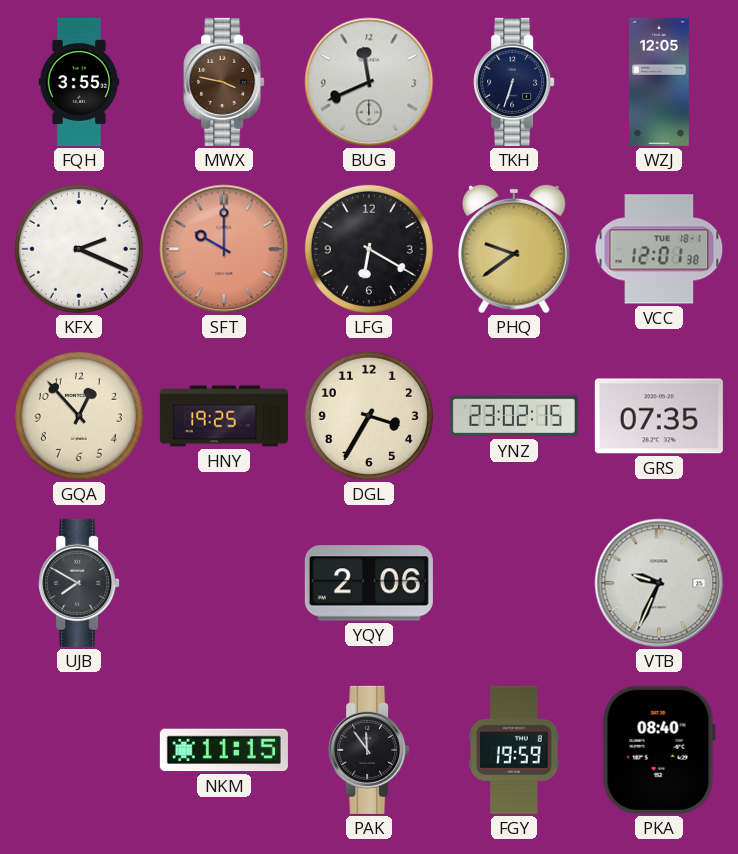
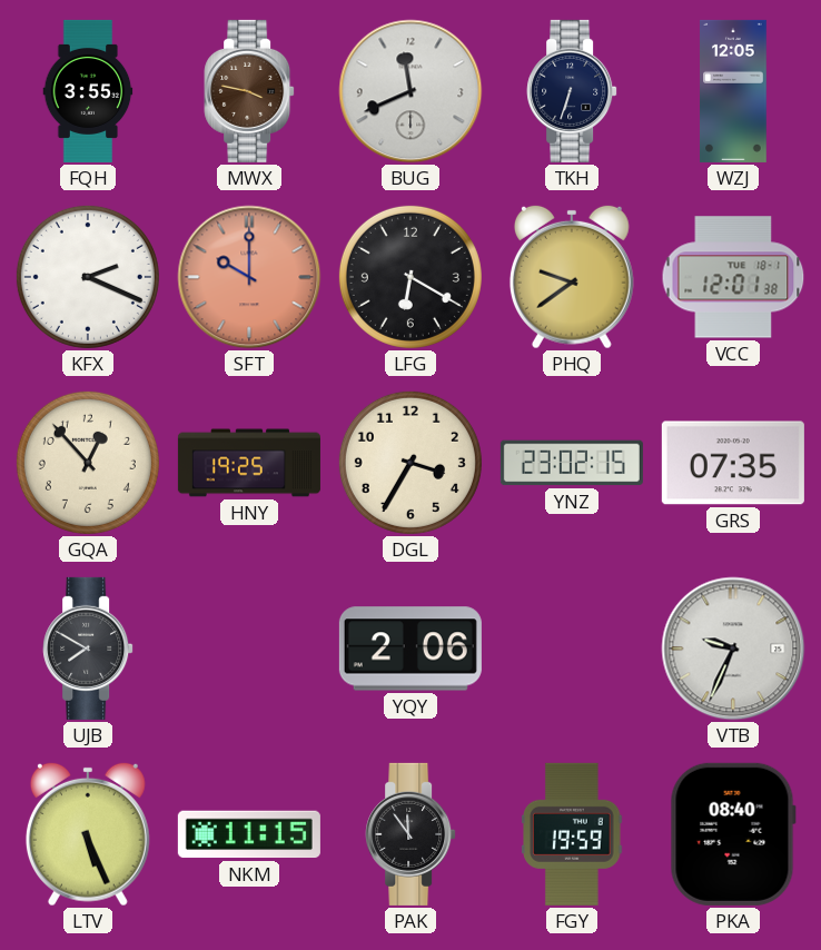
LTV: none -> 5:26 (88, 834)
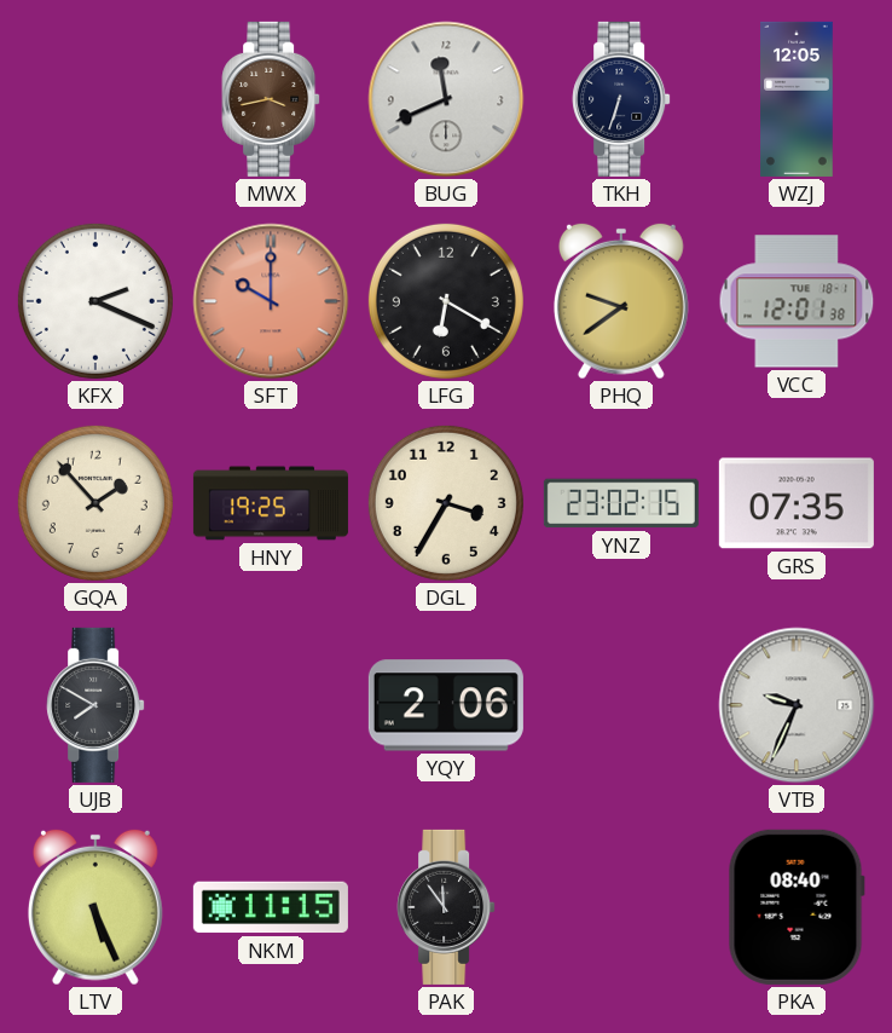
FQH: 3:55 -> none (88, 91)
MWX: 3:47 -> 3:43 (271, 99)
GQA: 12:53 -> 1:53 (95, 503)
FGY: 19:59 -> none (572, 834)
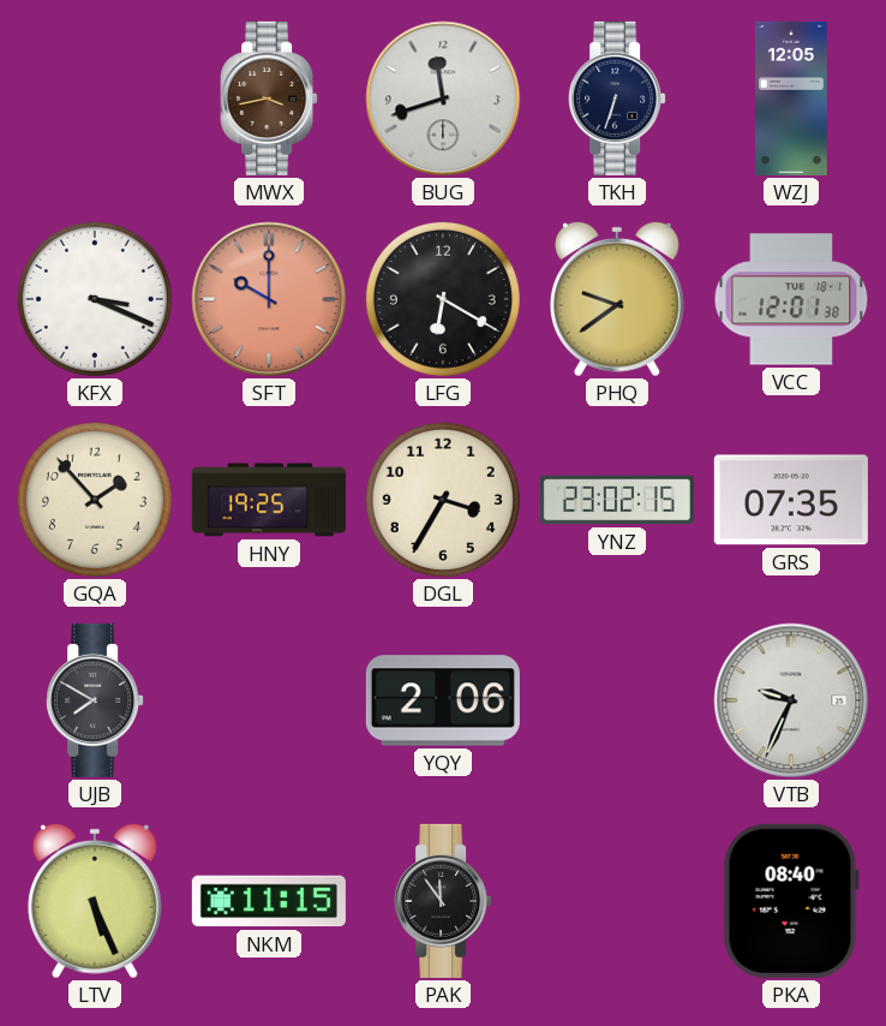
BUG: 11:41 -> 11:42 (443, 99)
KFX: 2:19 -> 3:19 (95, 299)
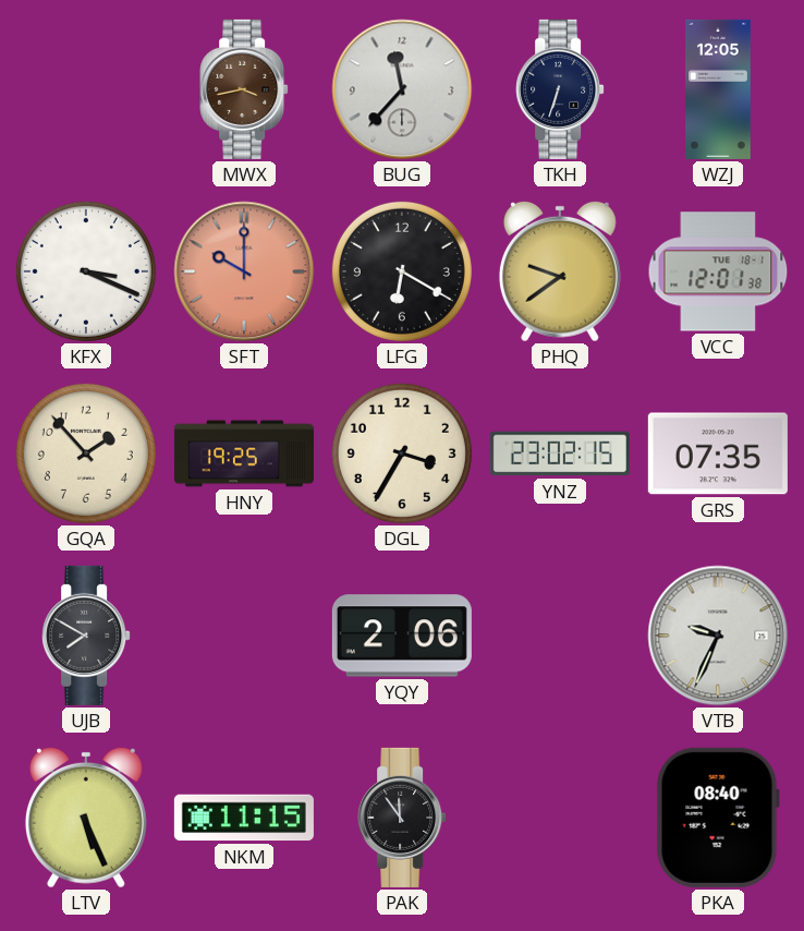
BUG: 11:42 -> 11:37 (402, 89)
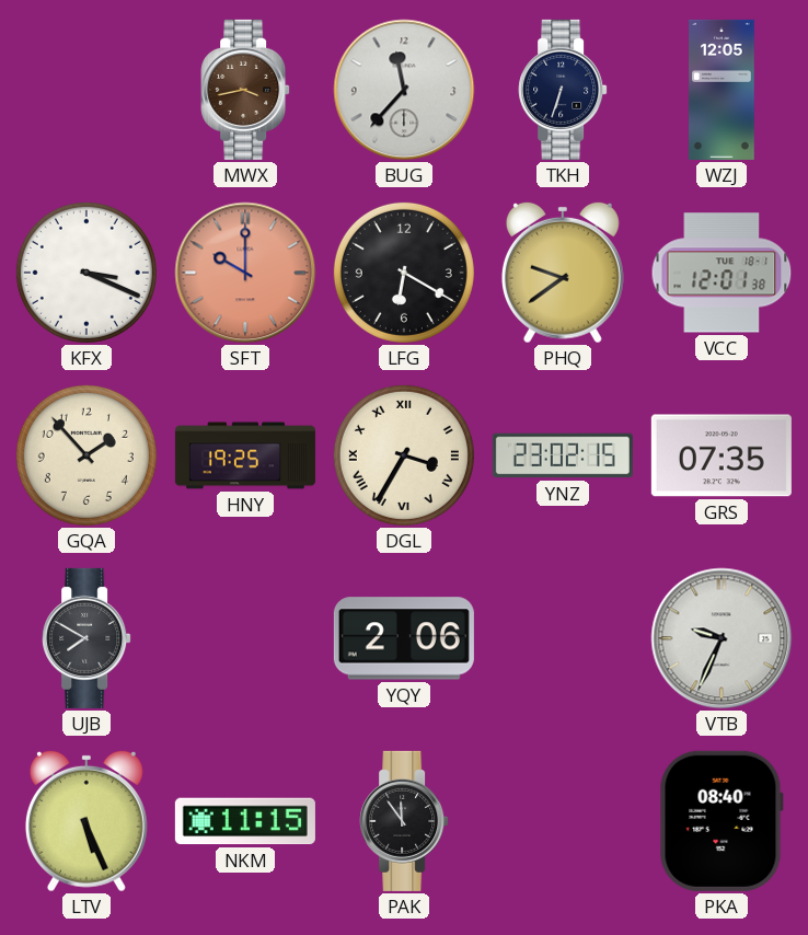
DGL numerals: Arabic -> Roman (404, 455)
